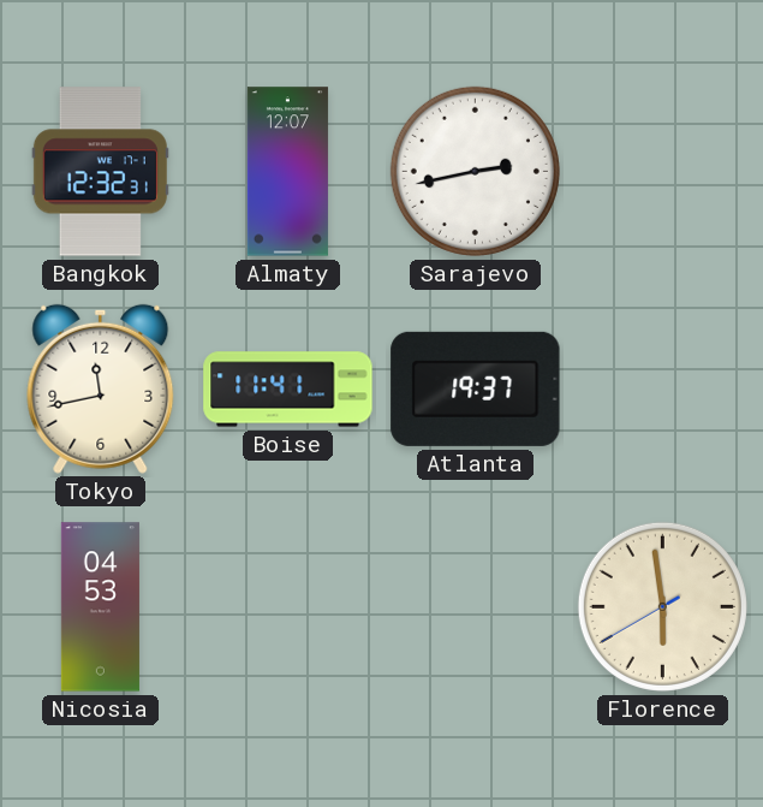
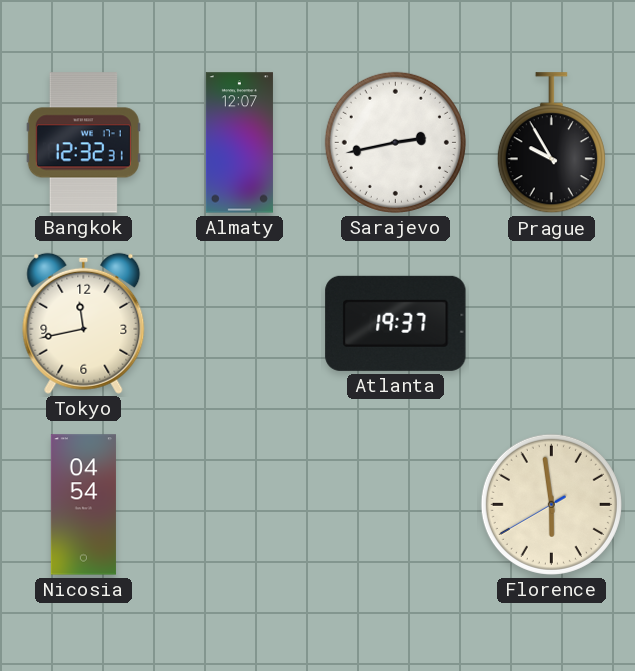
Prague: none -> 9:55 (551, 143)
Boise: 11:41 -> none (288, 390)
Nicosia: 04:53 -> 04:54 (83, 505)
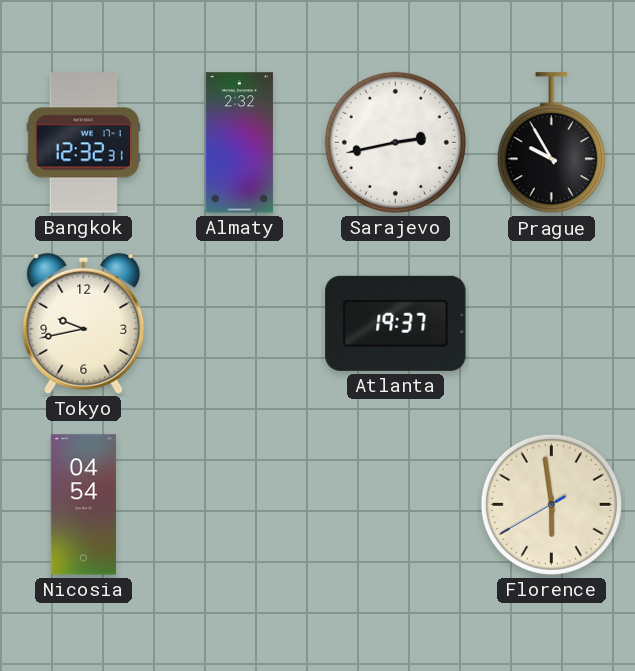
Almaty: 12:07 -> 2:32 (239, 143)
Tokyo: 11:43 -> 9:43 (84, 323)
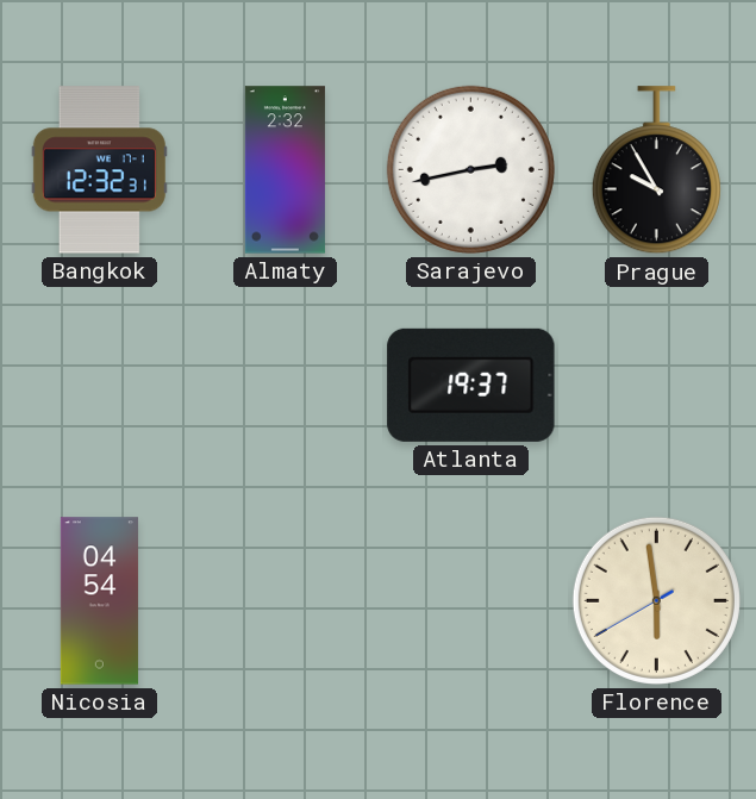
Tokyo: 9:43 -> none (84, 323)
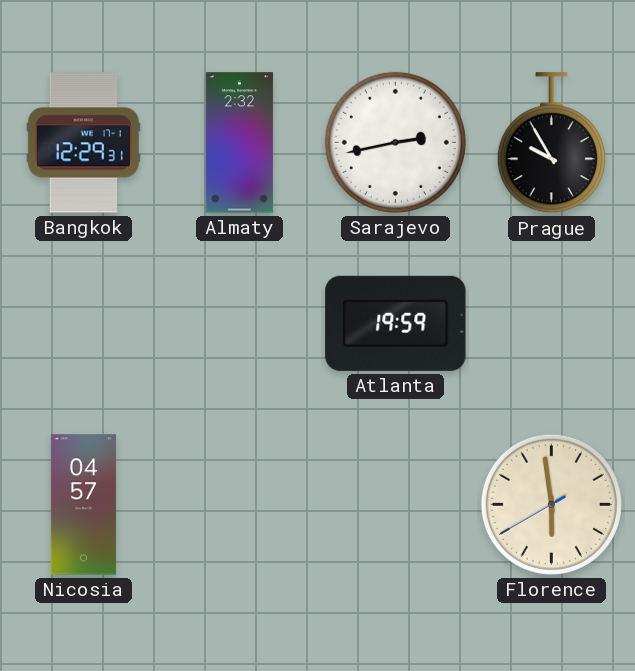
Bangkok: 12:32 -> 12:29 (83, 143)
Atlanta: 19:37 -> 19:59 (396, 323)
Nicosia: 04:54 -> 04:57 (83, 505)
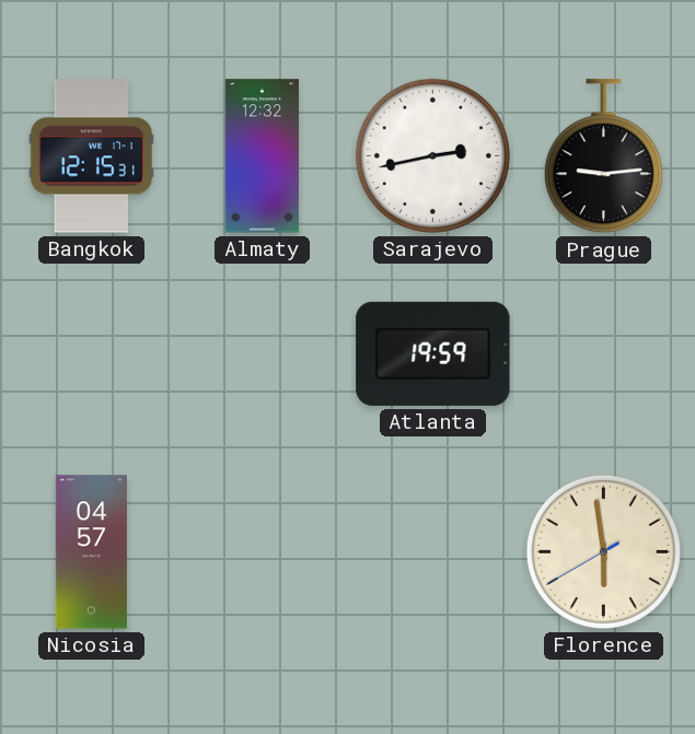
Bangkok: 12:29 -> 12:15 (91, 156)
Almaty: 2:32 -> 12:32 (262, 156)
Prague: 9:55 -> 9:14 (603, 156)
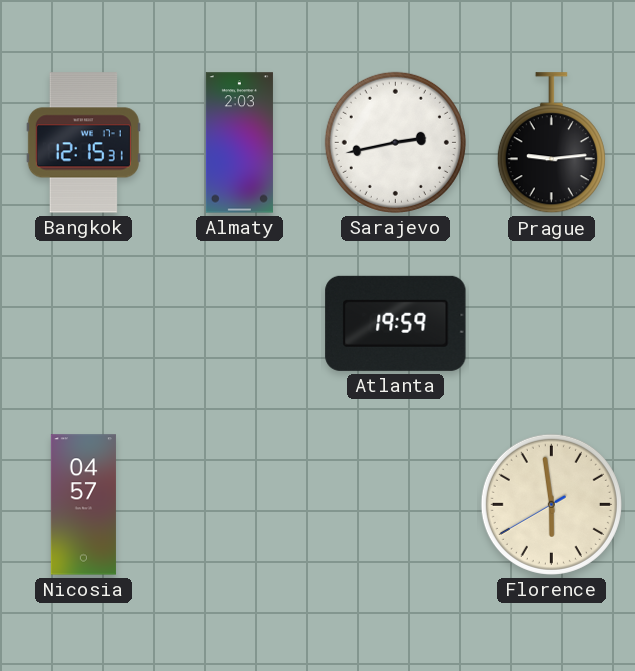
Almaty: 12:32 -> 2:03 (239, 143)
